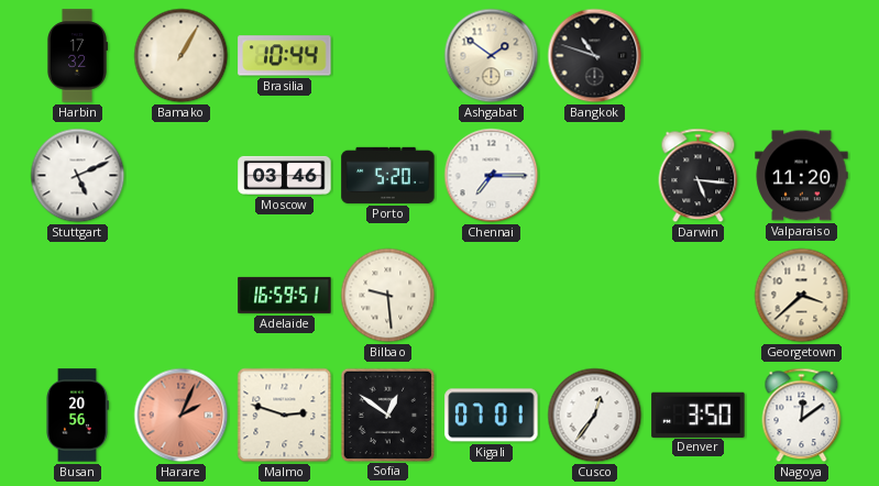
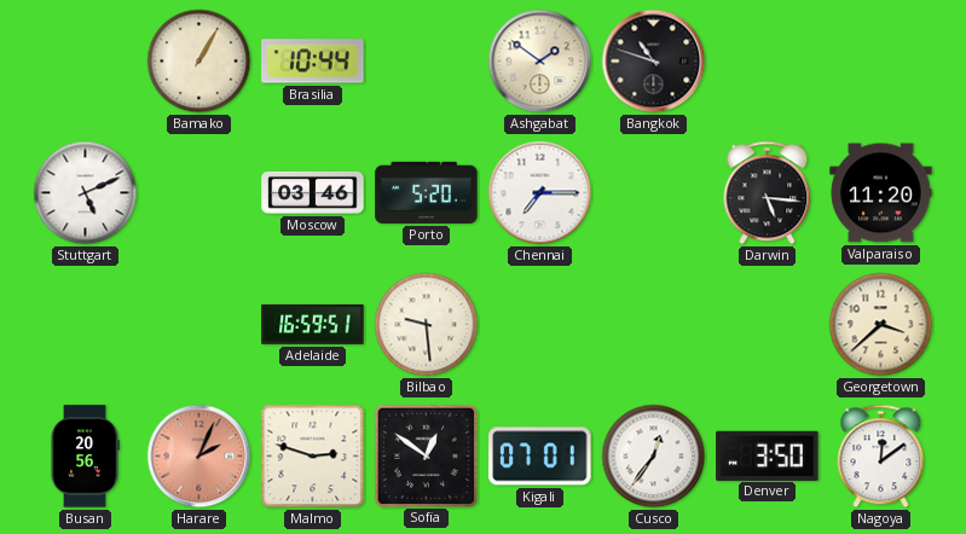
Harbin: 17:32 -> none (77, 56)
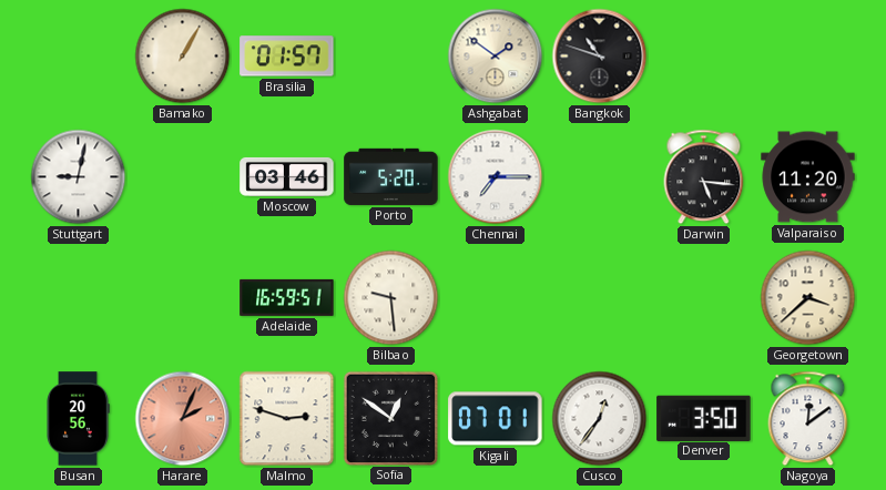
Brasilia: 10:44 -> 01:57 (287, 57)
Stuttgart: 5:11 -> 9:02 (79, 177)
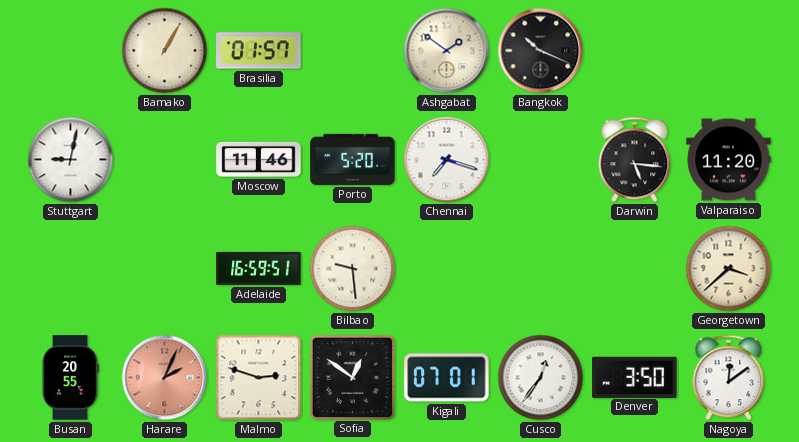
Bangkok: 10:48 -> 10:19 (541, 51)
Moscow: 03:46 -> 11:46 (259, 159)
Chennai: 7:15 -> 7:18 (447, 160)
Busan: 20:56 -> 20:55 (70, 378)
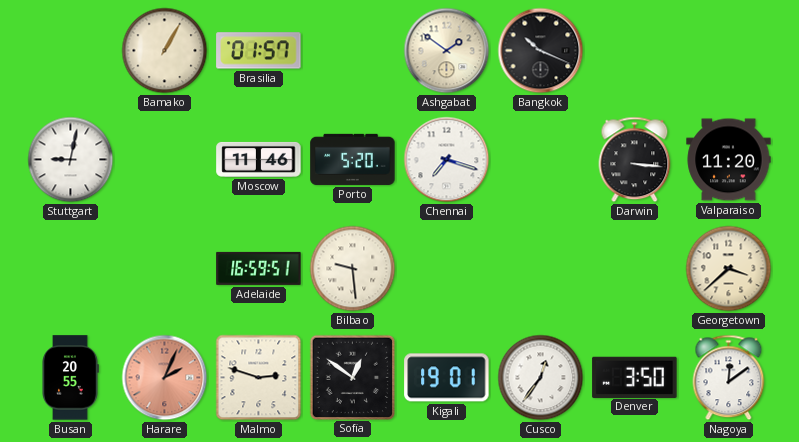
Darwin: 5:16 -> 3:16 (635, 160)
Kigali: 07:01 -> 19:01 (447, 378)
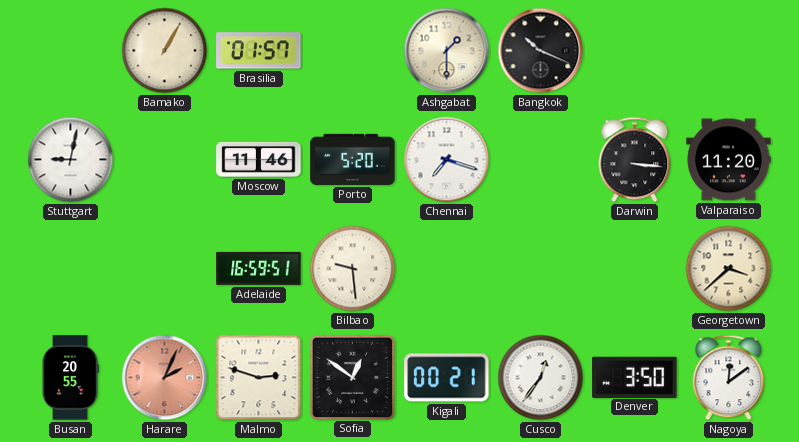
Ashgabat: 1:51 -> 1:30 (447, 51)
Kigali: 19:01 -> 00:21 (447, 378)
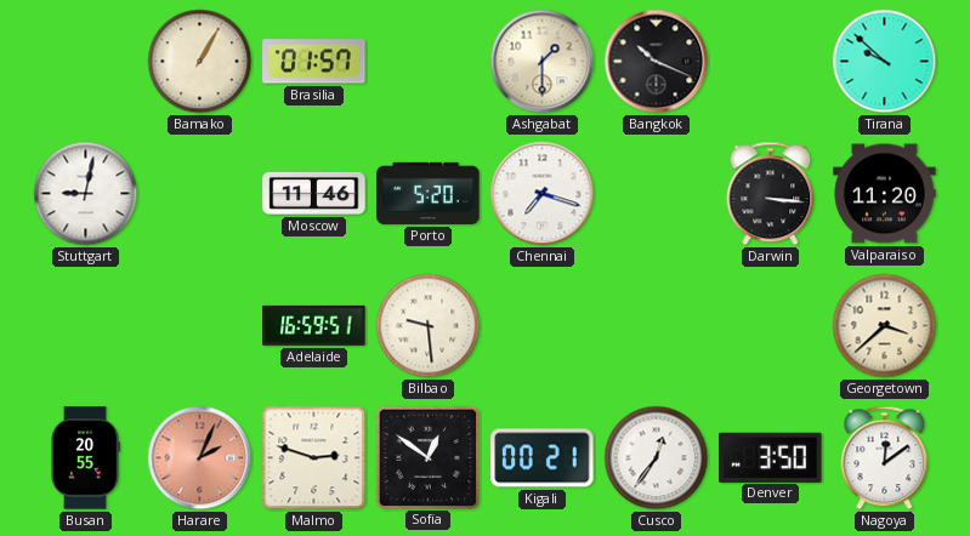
Tirana: none -> 9:52 (885, 62)
